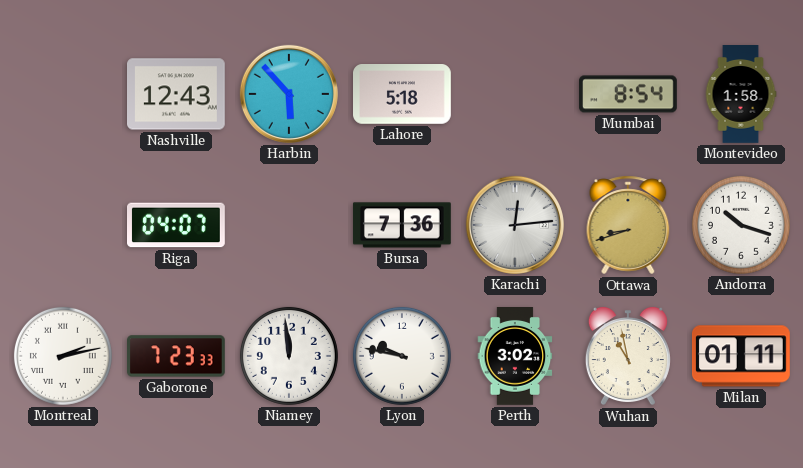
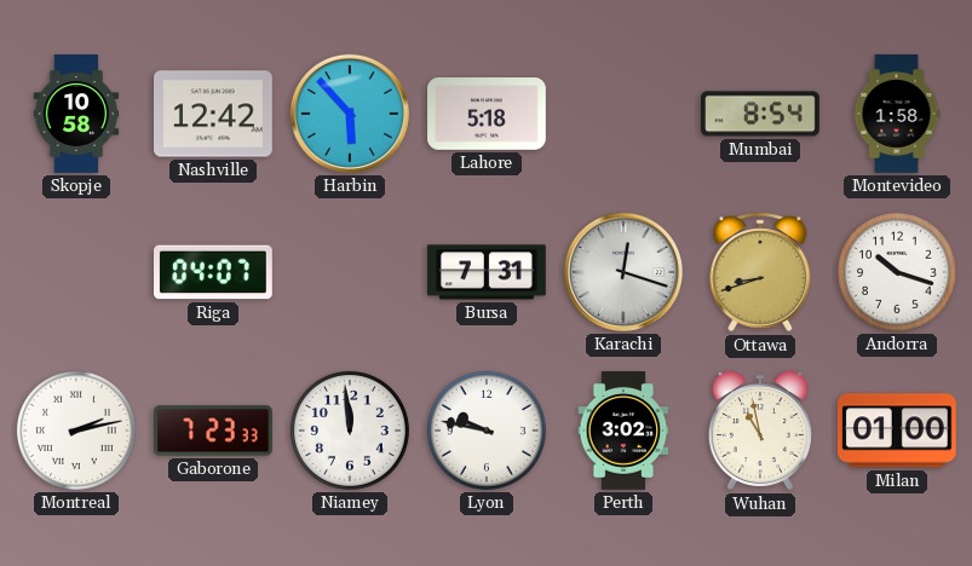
Skopje: none -> 10:58 (76, 114)
Nashville: 12:43 -> 12:42 (214, 114)
Bursa: 7:36 -> 7:31 (487, 272)
Karachi: 12:14 -> 12:18 (623, 272)
Milan: 01:11 -> 01:00 (897, 431)
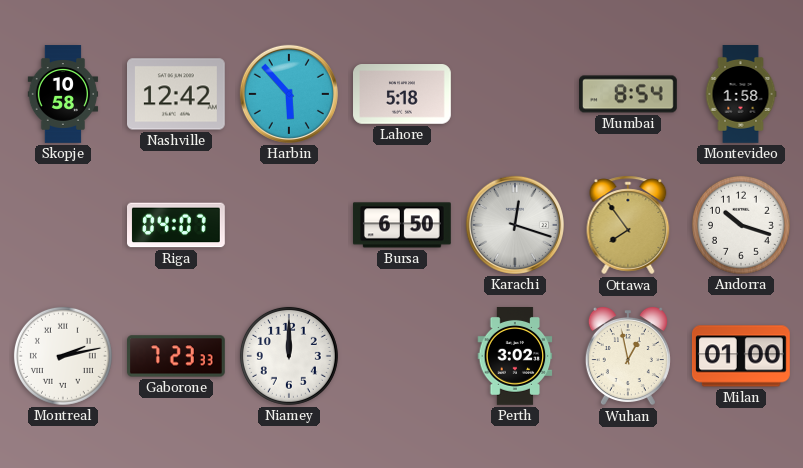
Bursa: 7:31 -> 6:50 (402, 225)
Ottawa: 8:42 -> 7:54 (628, 225)
Niamey: 11:59 -> 12:00 (289, 356)
Lyon: 9:47 -> none (487, 431)
Wuhan: 10:58 -> 12:58 (628, 356)
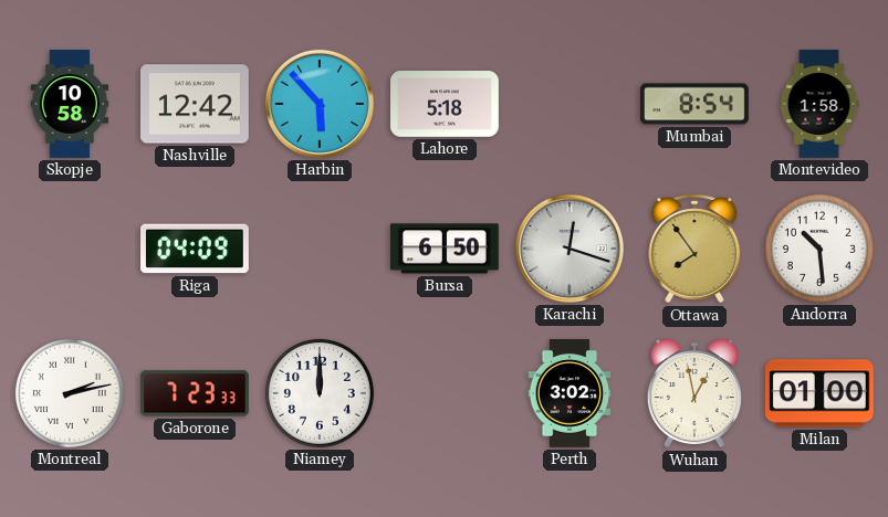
Riga: 04:07 -> 04:09 (196, 249)
Andorra: 10:18 -> 10:29 (819, 249)
